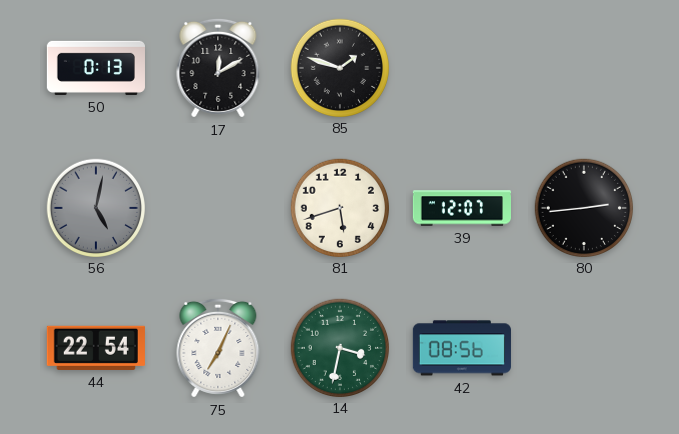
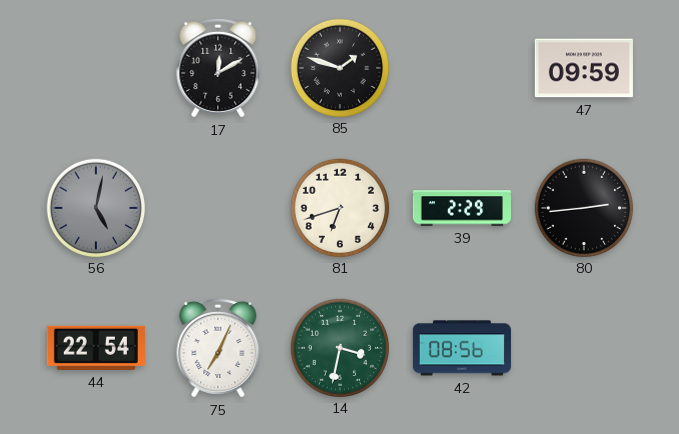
50: 0:13 -> none (96, 68)
47: none -> 09:59 (584, 68)
81: 5:42 -> 6:42 (339, 207)
39: 12:07 -> 2:29 (461, 208)
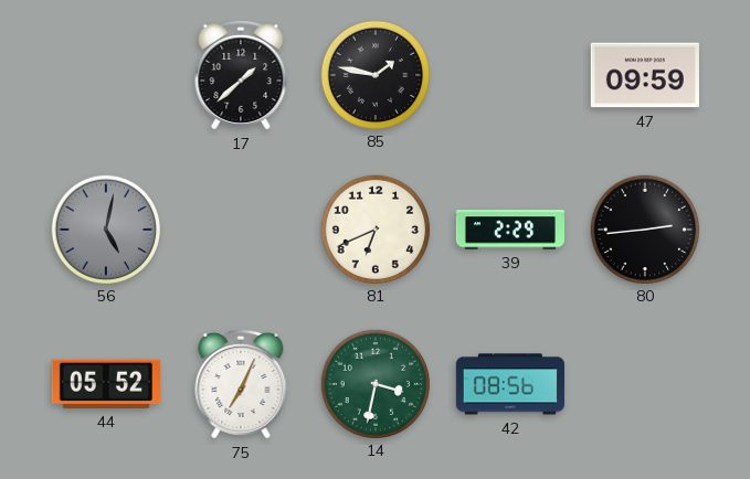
17: 12:10 -> 1:38 (241, 75)
85: 1:48 -> 1:47 (374, 74)
81: 6:42 -> 6:41 (374, 228)
44: 22:54 -> 05:52 (106, 384)
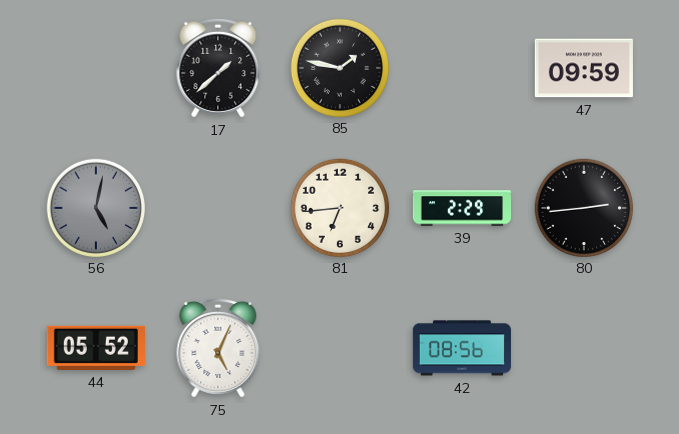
81: 6:41 -> 6:44 (339, 207)
75: 7:04 -> 5:04 (218, 348)
14: 3:32 -> none (374, 383)
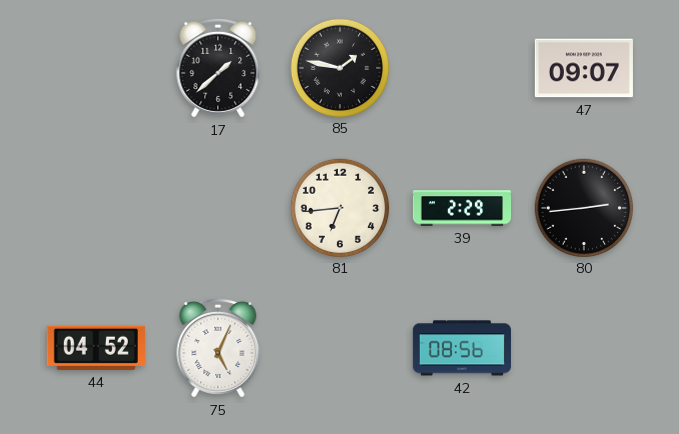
47: 09:59 -> 09:07 (584, 68)
56: 5:02 -> none (95, 207)
44: 05:52 -> 04:52 (96, 348)
